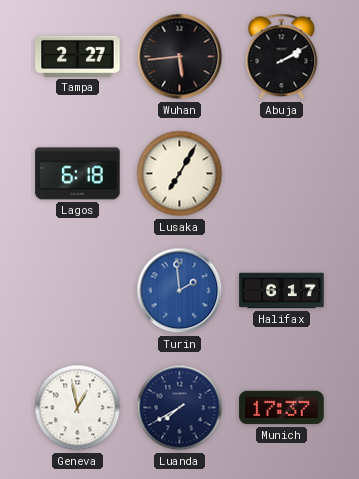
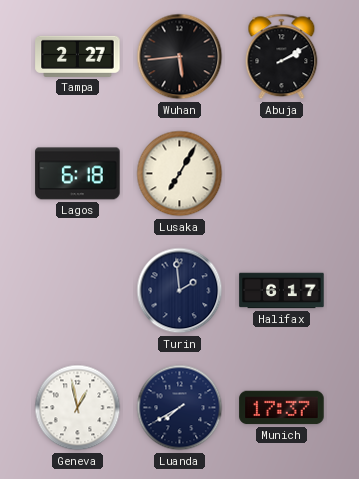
Turin dial: blue -> navy (180, 291)
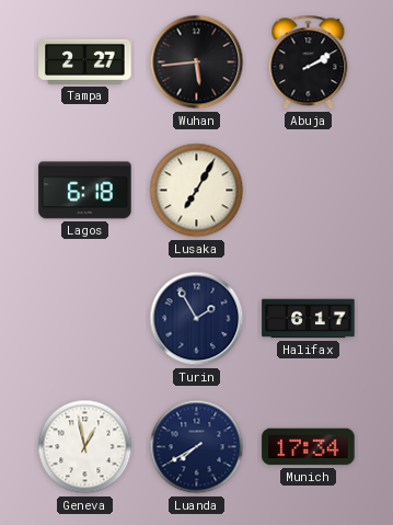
Turin: 1:59 -> 1:55 (197, 319)
Munich: 17:37 -> 17:34 (309, 447)
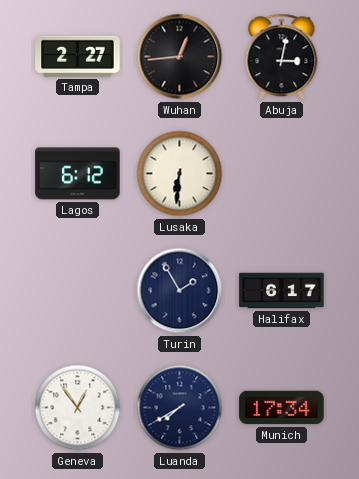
Wuhan: 5:44 -> 12:44 (180, 57)
Abuja: 2:10 -> 3:02 (282, 57)
Lagos: 6:18 -> 6:12 (78, 174)
Lusaka: 7:05 -> 6:31 (180, 174)
Geneva: 12:58 -> 12:54 (78, 408)
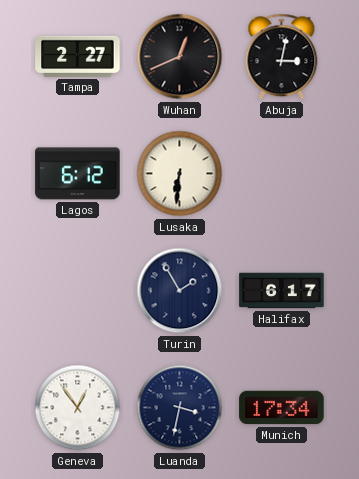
Wuhan: 12:44 -> 12:41 (180, 57)
Luanda: 7:40 -> 3:32 (180, 408)
